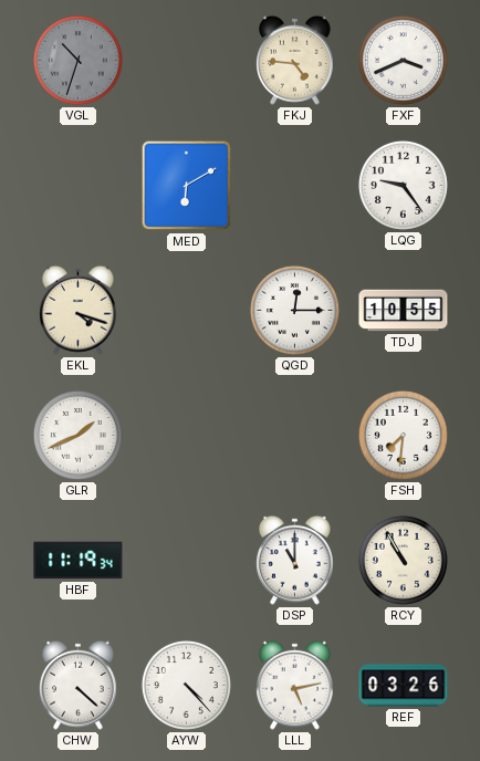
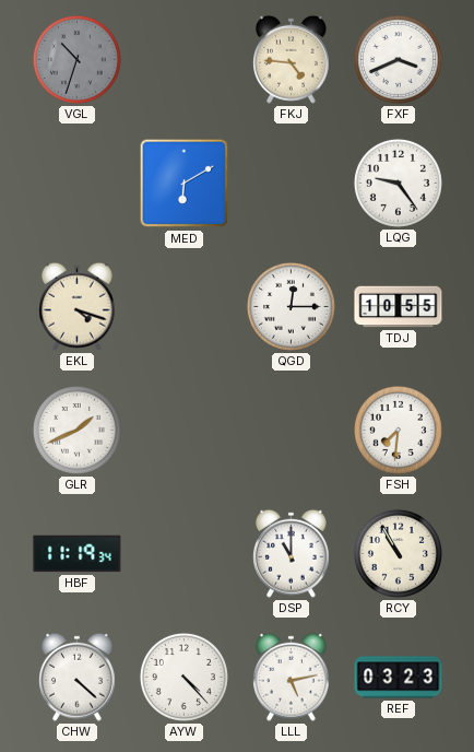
REF: 03:26 -> 03:23 (399, 678)
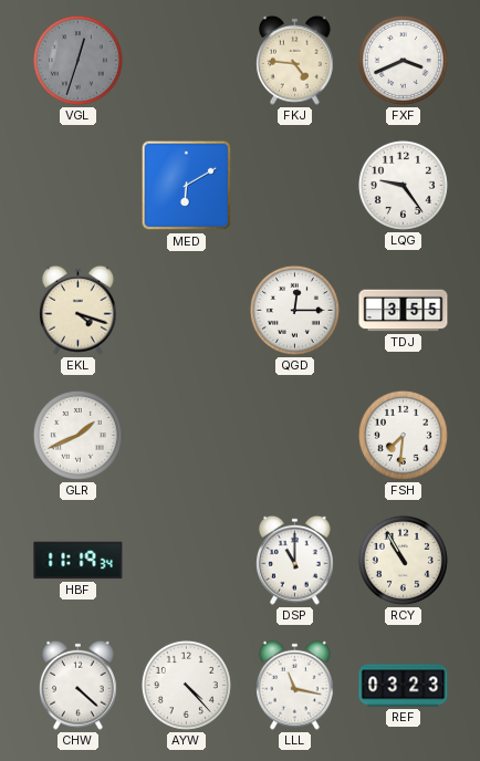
VGL: 10:33 -> 12:33 (77, 60)
TDJ: 10:55 -> 3:55 (404, 311)
LLL: 5:13 -> 11:17 (295, 685)
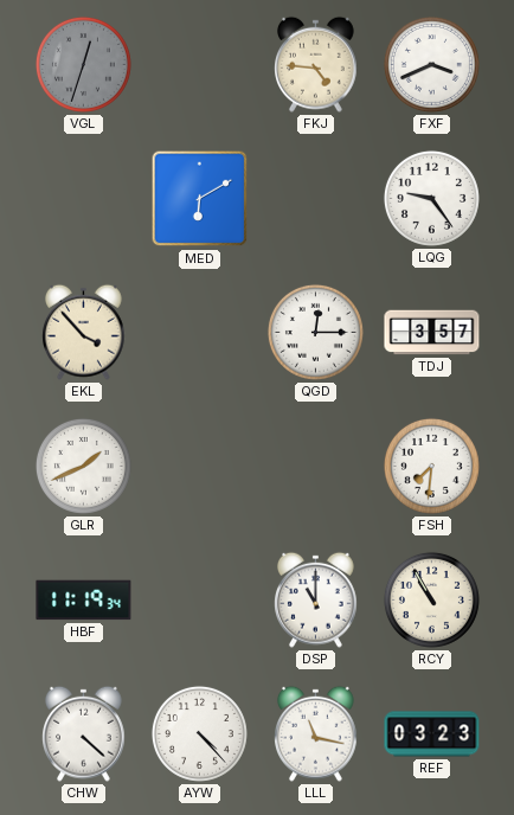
EKL: 4:18 -> 3:53 (84, 332)
TDJ: 3:55 -> 3:57 (432, 333)
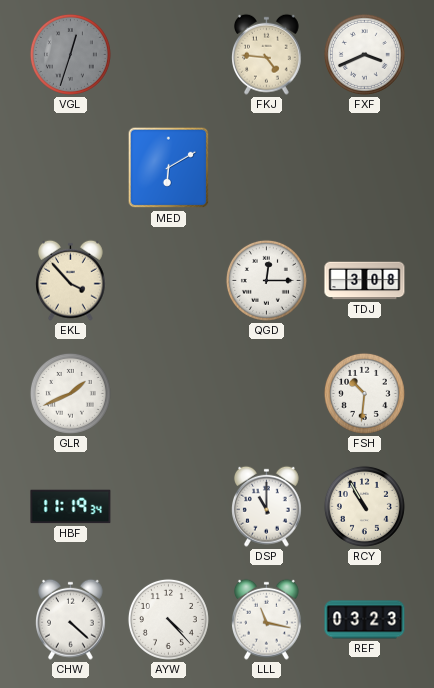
LQG: 9:24 -> none (431, 198)
TDJ: 3:57 -> 3:08 (365, 281)
FSH: 7:31 -> 10:31 (364, 393)
